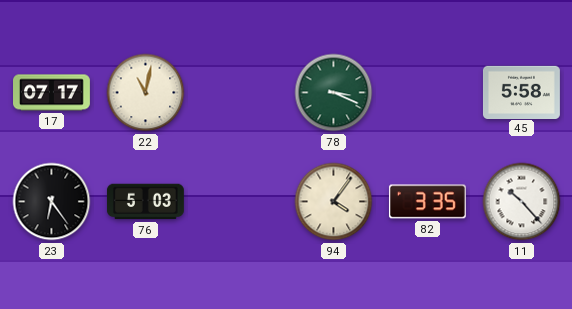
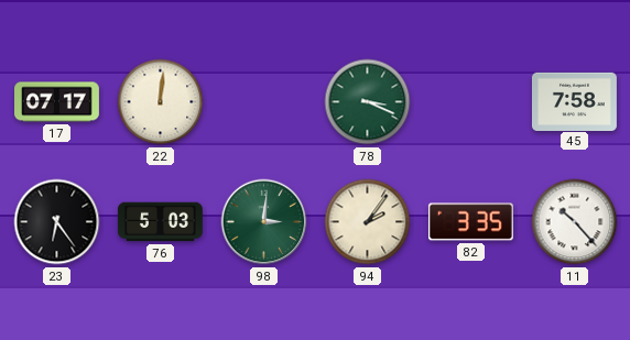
22: 11:02 -> 12:01 (161, 102)
45: 5:58 -> 7:58 (574, 101)
98: none -> 3:01 (264, 222)
94: 4:06 -> 2:06 (368, 222)
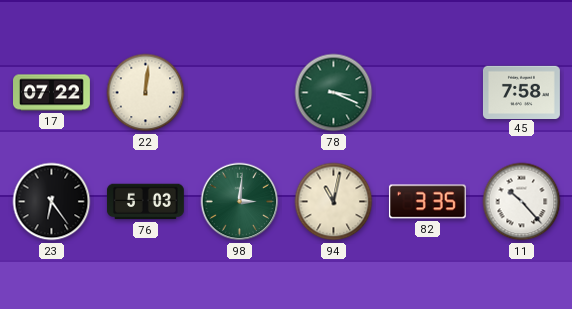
17: 07:17 -> 07:22 (52, 93)
94: 2:06 -> 11:02 (334, 202)
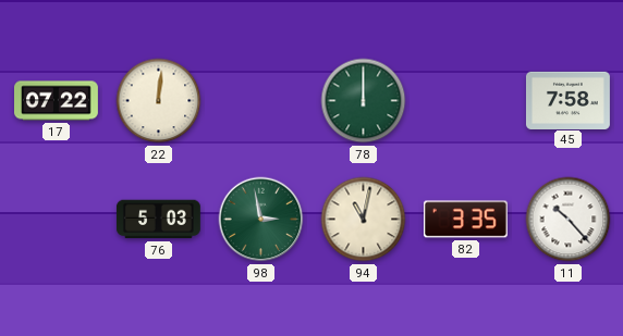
78: 3:19 -> 12:00 (364, 101)
23: 6:24 -> none (52, 202)
98: 3:01 -> 2:58 (261, 220)
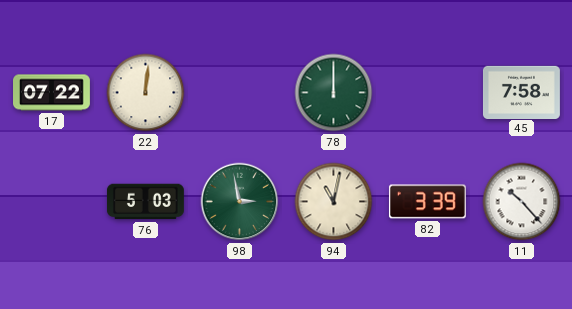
82: 3:35 -> 3:39 (427, 202)
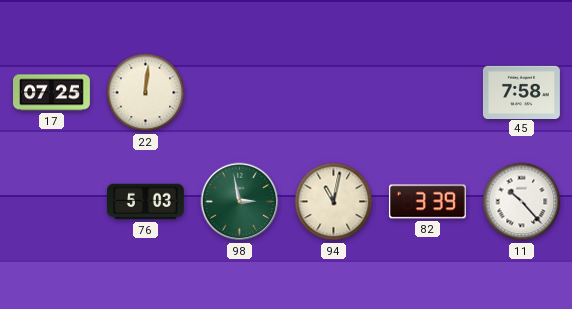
17: 07:22 -> 07:25 (52, 93)
78: 12:00 -> none (334, 93)
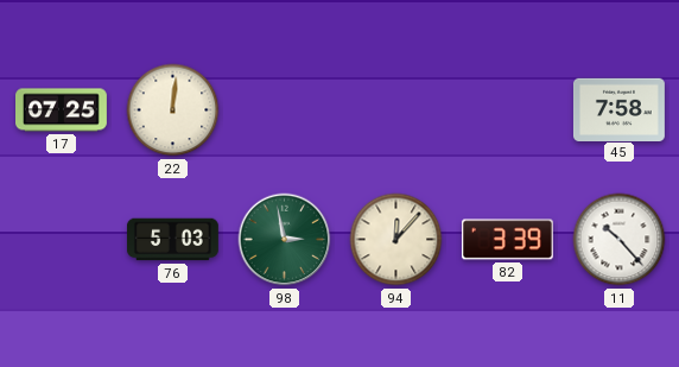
94: 11:02 -> 12:07 (396, 240)
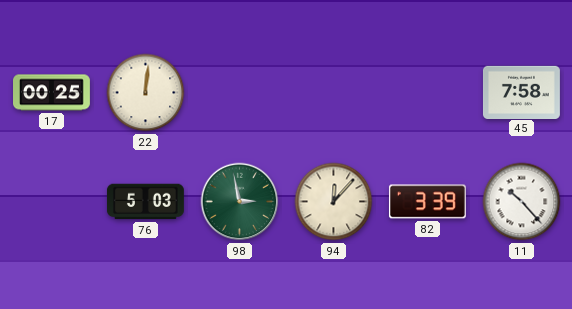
17: 07:25 -> 00:25 (52, 93)
